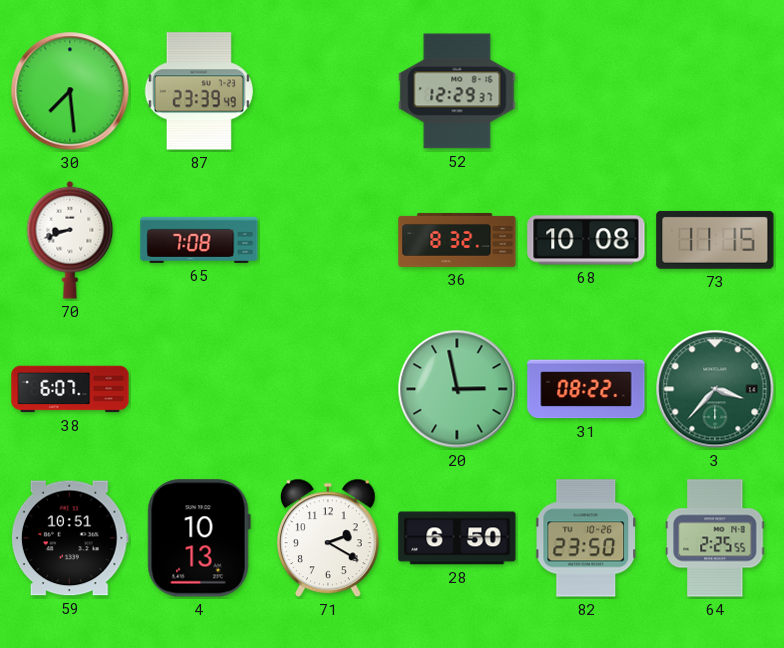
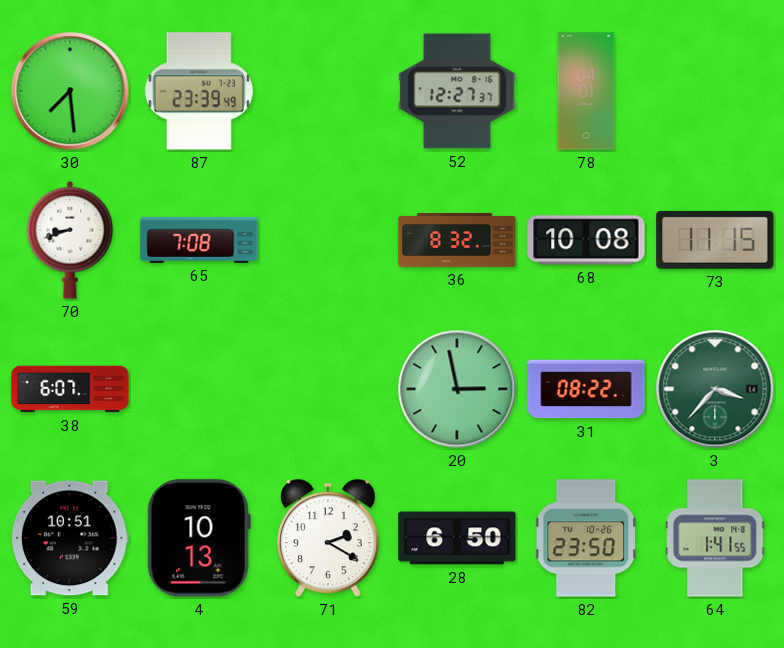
52: 12:29 -> 12:27 (457, 91)
78: none -> 04:01 (586, 91)
64: 2:25 -> 1:41 (715, 538)
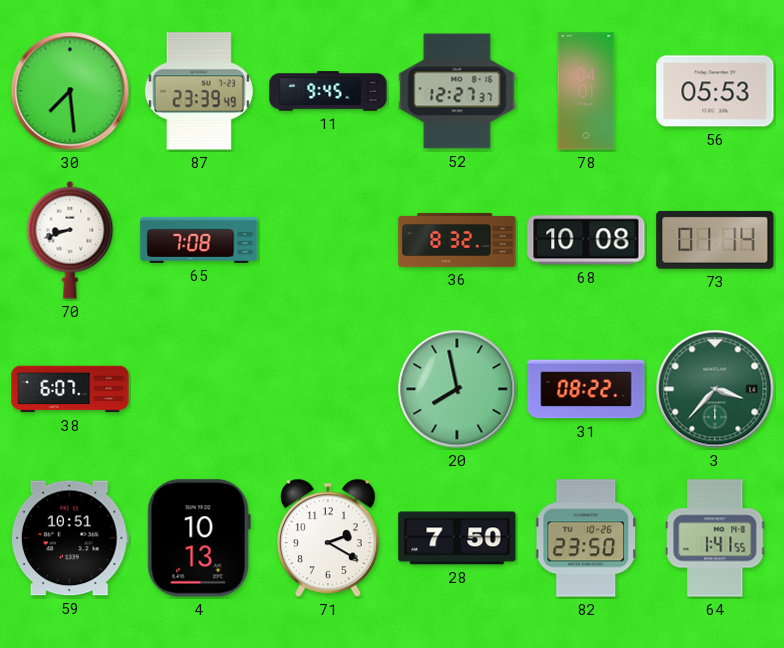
11: none -> 9:45 (328, 91)
56: none -> 05:53 (715, 91)
73: 11:15 -> 01:14 (715, 240)
20: 2:58 -> 7:58 (457, 389)
28: 6:50 -> 7:50 (457, 538)
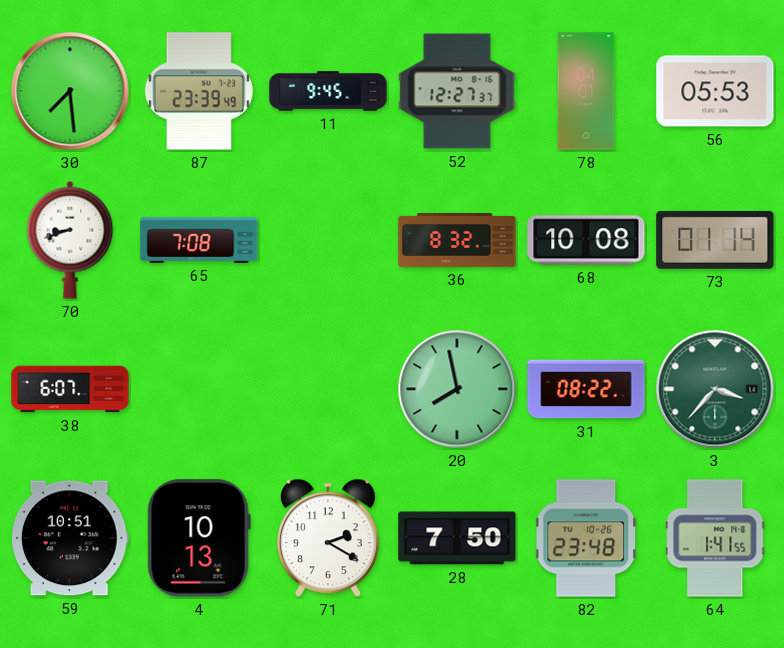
82: 23:50 -> 23:48 (587, 538)
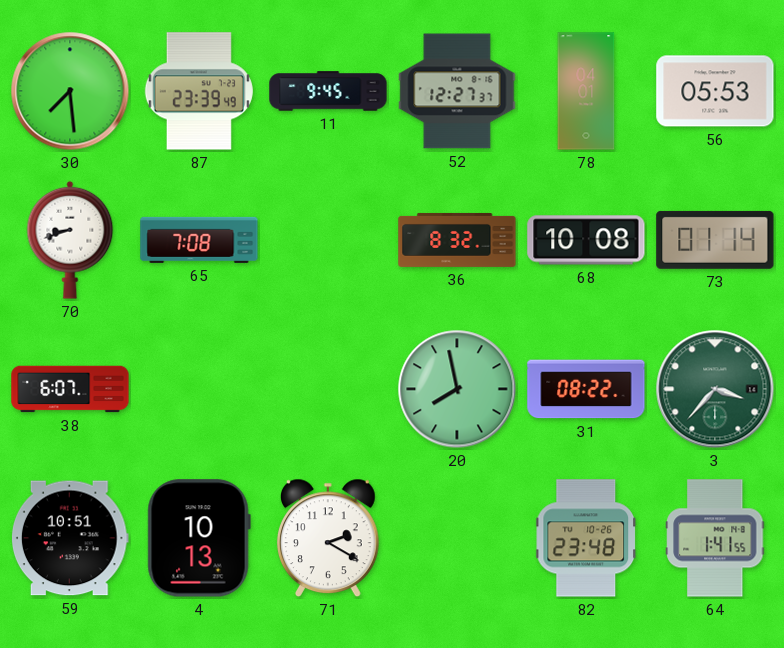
28: 7:50 -> none (457, 538)
